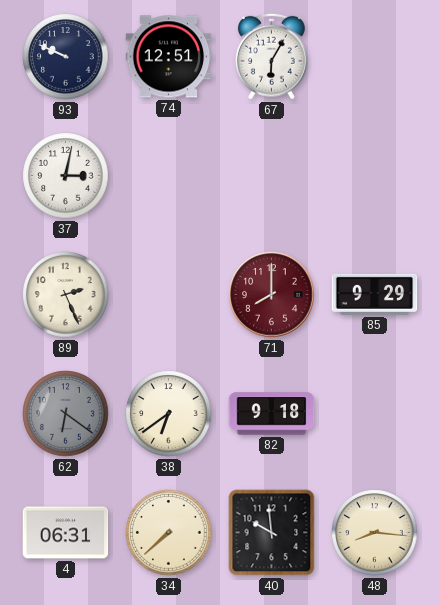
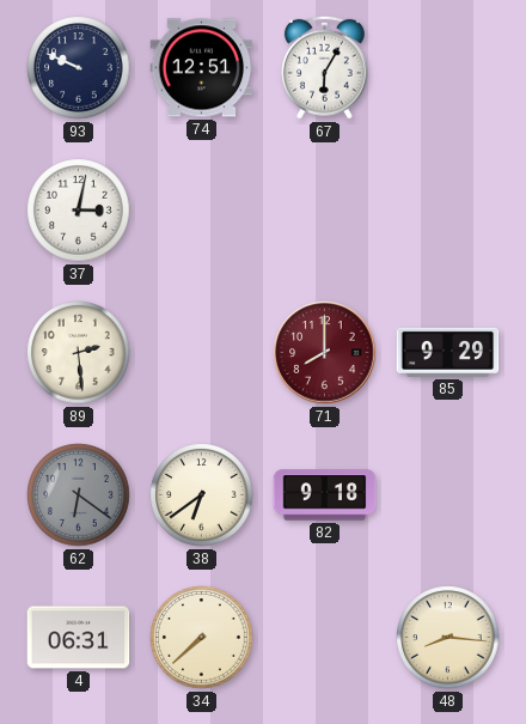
89: 2:26 -> 2:29 (79, 353)
40: 9:59 -> none (272, 533)
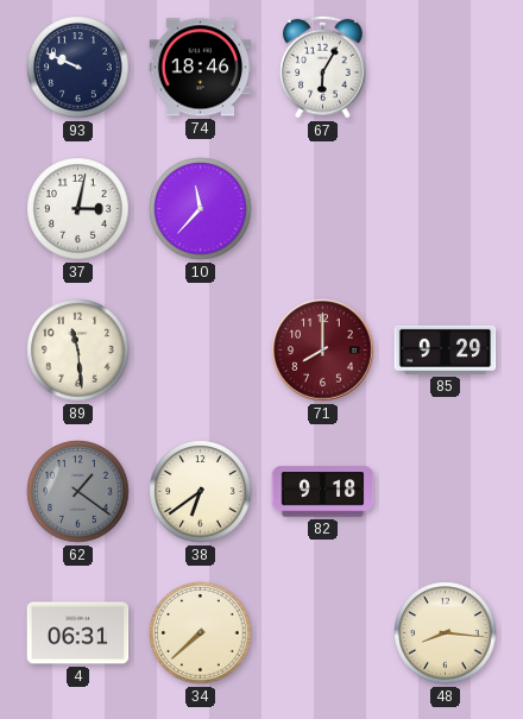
74: 12:51 -> 18:46 (201, 68)
10: none -> 11:37 (201, 209)
89: 2:29 -> 11:29 (78, 351)
62: 6:21 -> 1:21 (78, 492)
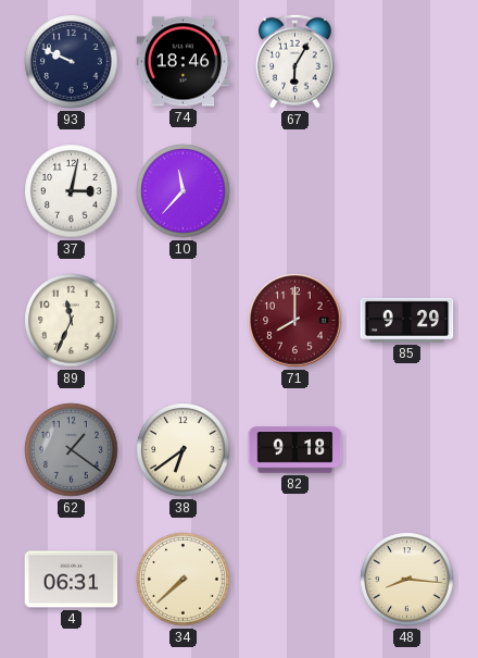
89: 11:29 -> 11:34 (72, 321)
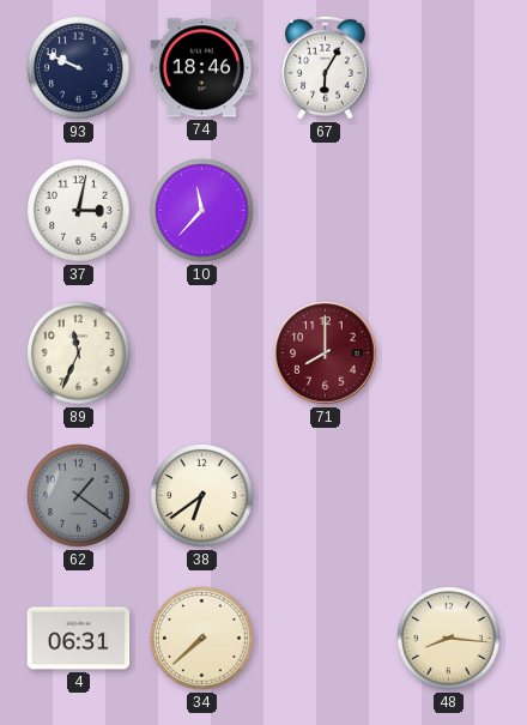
85: 9:29 -> none (407, 320)
82: 9:18 -> none (295, 450)
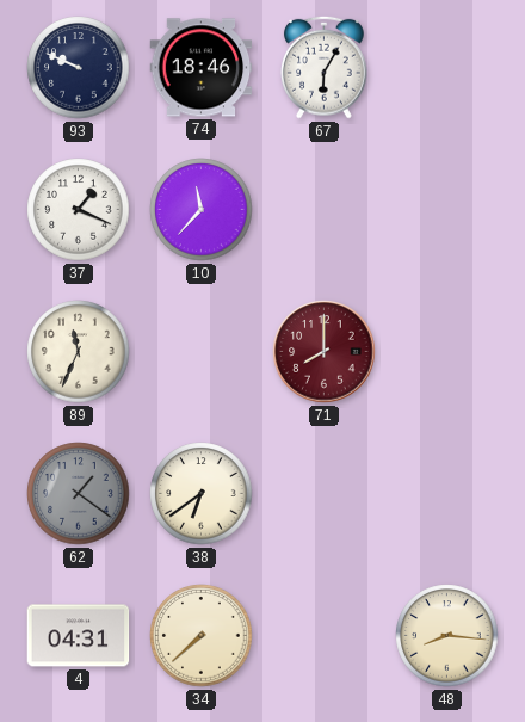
37: 3:02 -> 1:19 (79, 210)
4: 06:31 -> 04:31 (79, 636)
